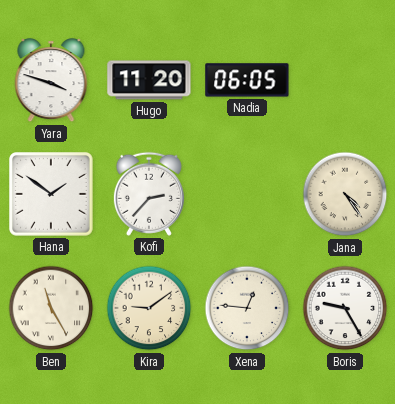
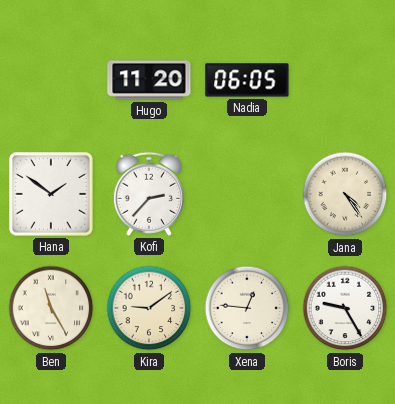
Yara: 3:48 -> none (51, 81)
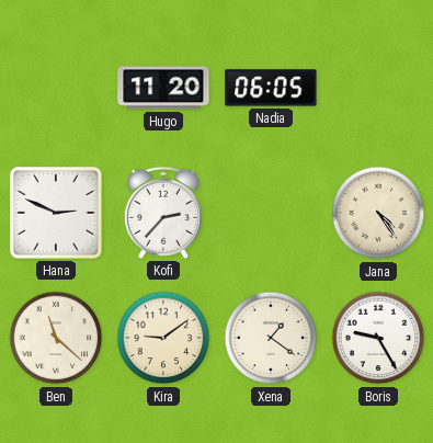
Hana: 1:51 -> 2:49 (56, 213)
Ben: 11:25 -> 11:22 (56, 338)
Xena: 12:46 -> 1:21 (271, 338)
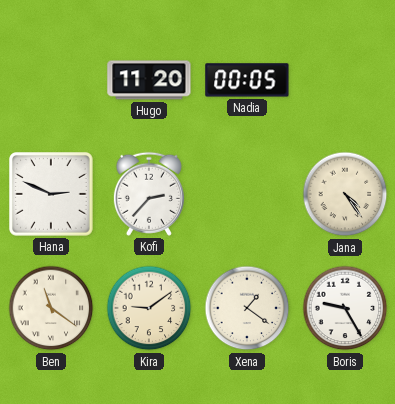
Nadia: 06:05 -> 00:05 (247, 80)
Ben: 11:22 -> 11:21 (51, 308)
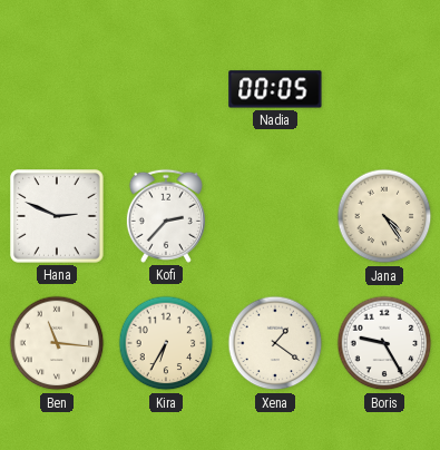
Hugo: 11:20 -> none (149, 80)
Ben: 11:21 -> 11:16 (57, 343)
Kira: 9:09 -> 6:35 (166, 343)
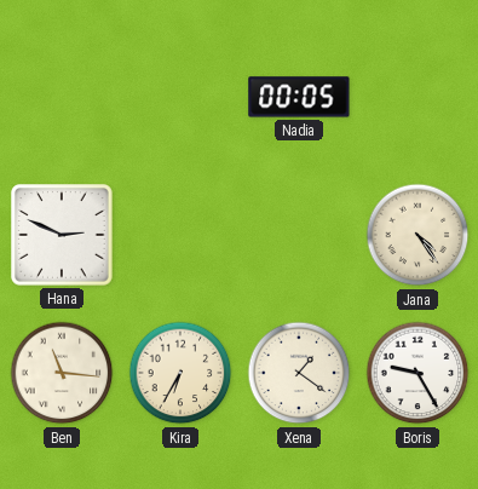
Kofi: 2:37 -> none (166, 216)
